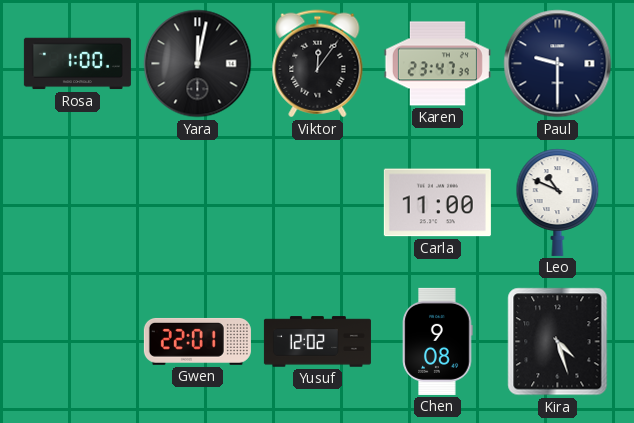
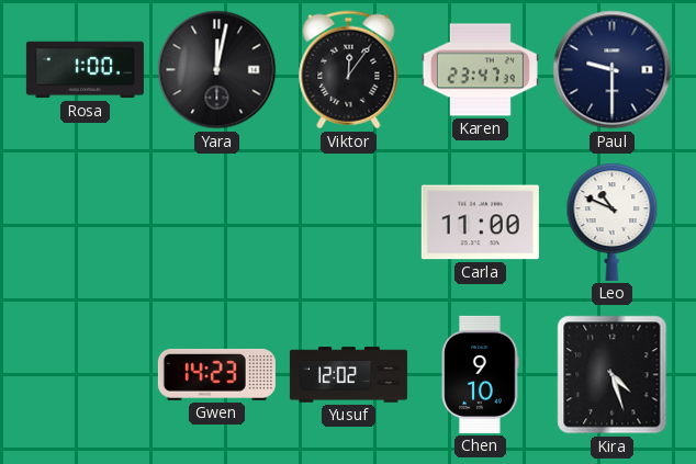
Gwen: 22:01 -> 14:23 (216, 374)
Chen: 9:08 -> 9:10 (481, 374)
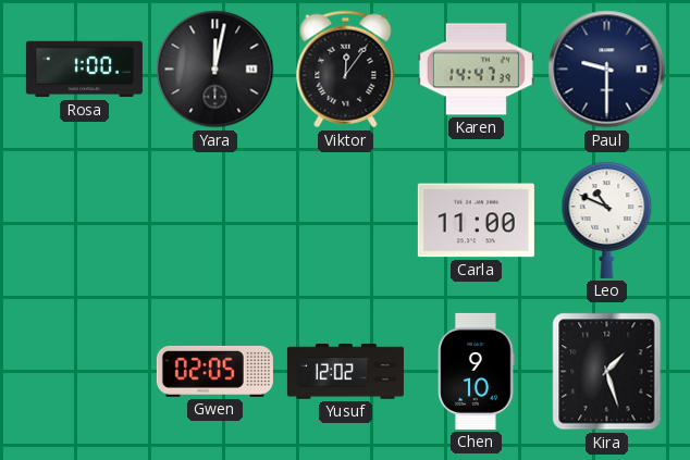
Karen: 23:47 -> 14:47 (476, 70)
Gwen: 14:23 -> 02:05 (214, 371)
Kira: 4:27 -> 1:27 (607, 372)
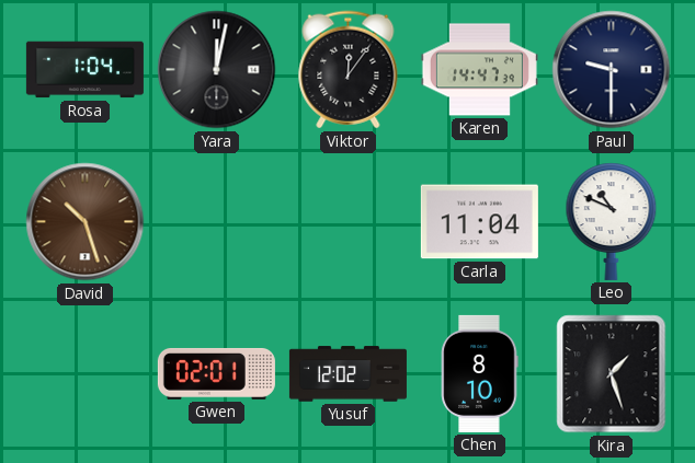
Rosa: 1:00 -> 1:04 (84, 70)
David: none -> 10:27 (86, 222)
Carla: 11:00 -> 11:04 (479, 222)
Gwen: 02:05 -> 02:01 (216, 373)
Chen: 9:10 -> 8:10 (480, 373)
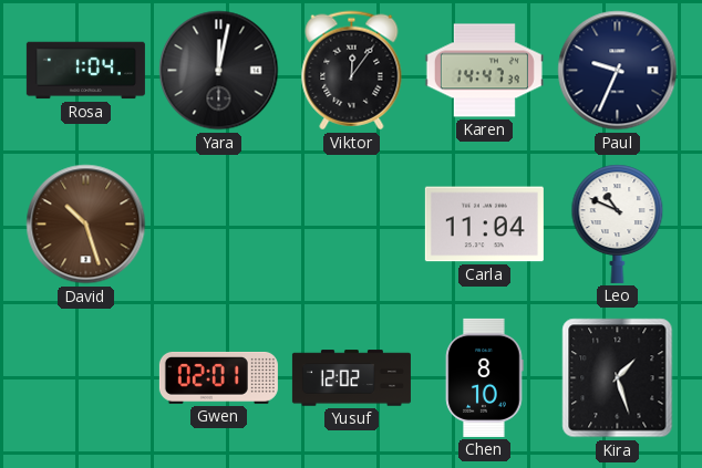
Paul: 9:30 -> 9:34 (618, 71)
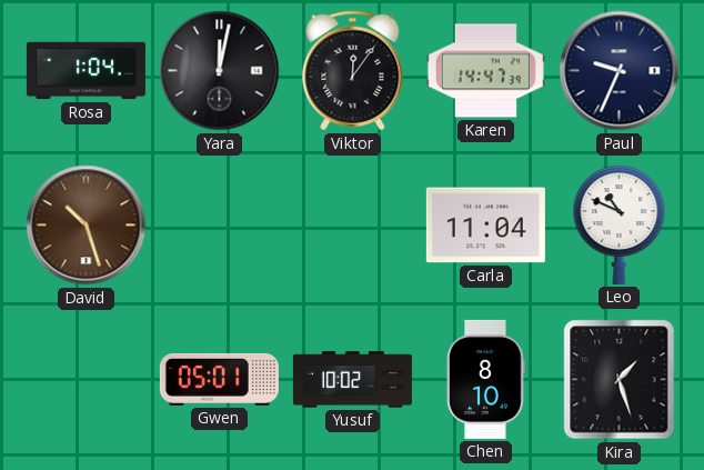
Gwen: 02:01 -> 05:01 (219, 379)
Yusuf: 12:02 -> 10:02 (352, 380)
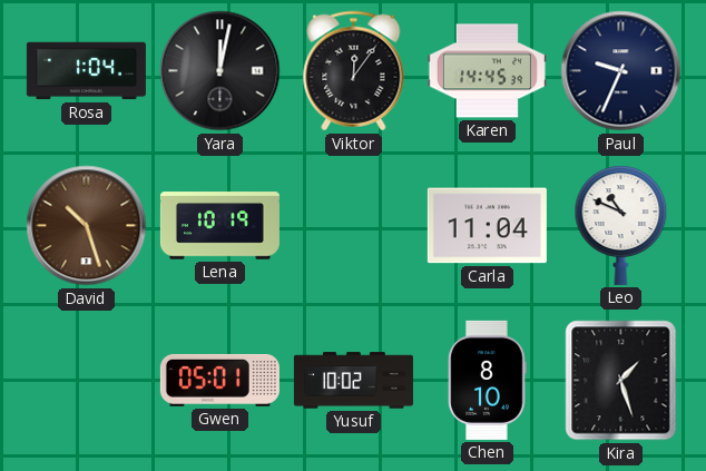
Karen: 14:47 -> 14:45 (487, 71)
Lena: none -> 10:19 (219, 226)
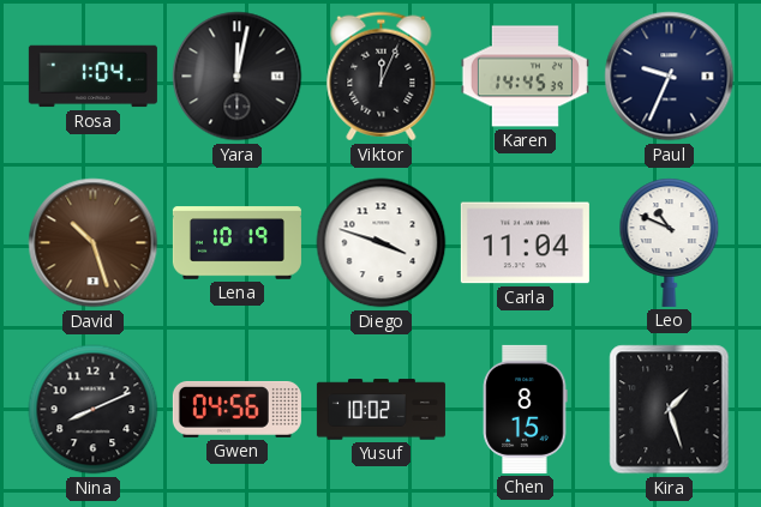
Viktor: 12:06 -> 12:04 (382, 77)
Diego: none -> 3:48 (382, 243)
Nina: none -> 8:11 (94, 410)
Gwen: 05:01 -> 04:56 (236, 409)
Chen: 8:10 -> 8:15 (526, 409)
